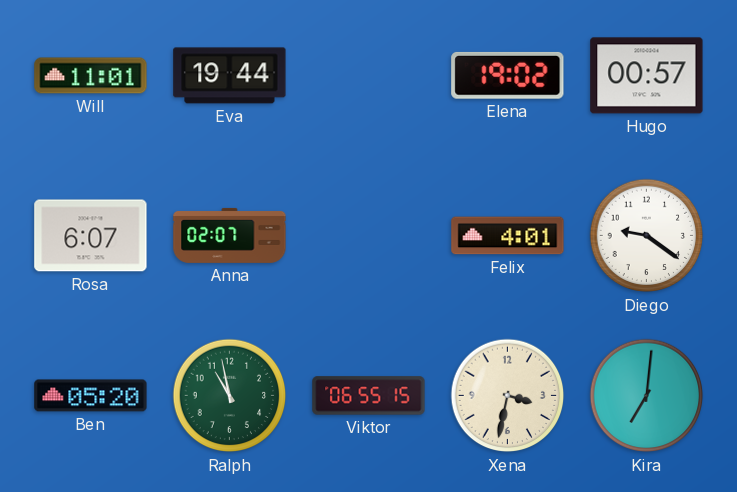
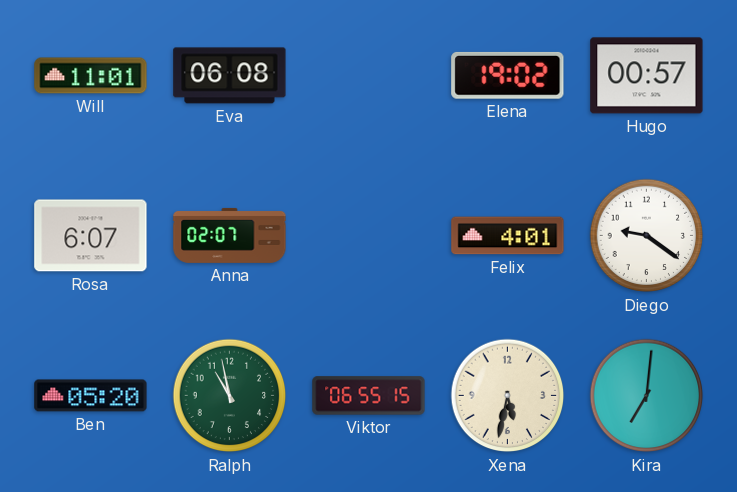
Eva: 19:44 -> 06:08 (230, 76)
Xena: 3:32 -> 5:32 (508, 396)
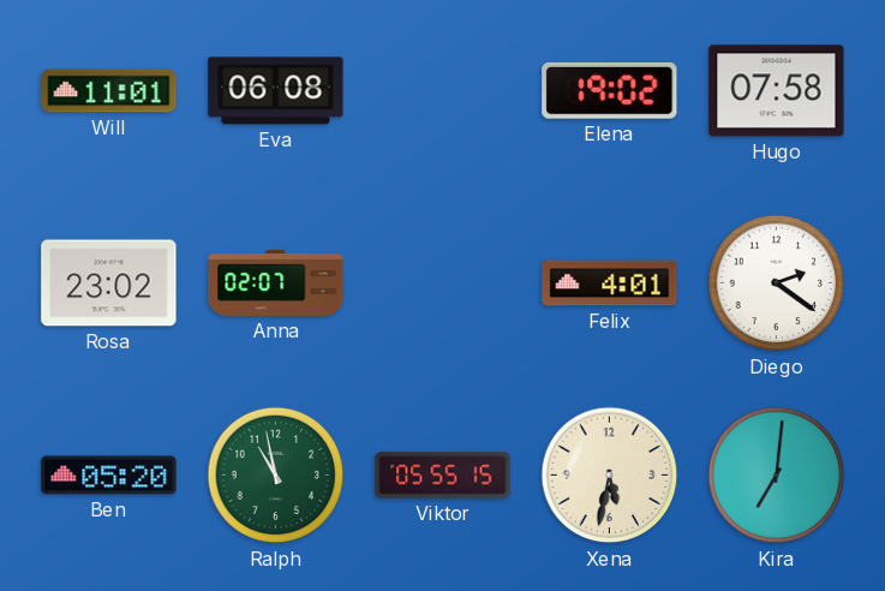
Hugo: 00:57 -> 07:58 (777, 91)
Rosa: 6:07 -> 23:02 (109, 283)
Diego: 9:21 -> 2:21 (777, 283)
Viktor: 06:55 -> 05:55 (443, 476)
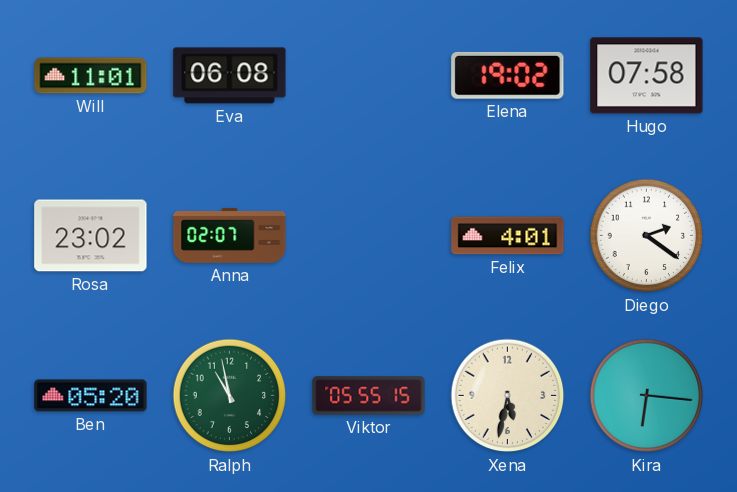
Kira: 7:01 -> 6:16 (647, 396)
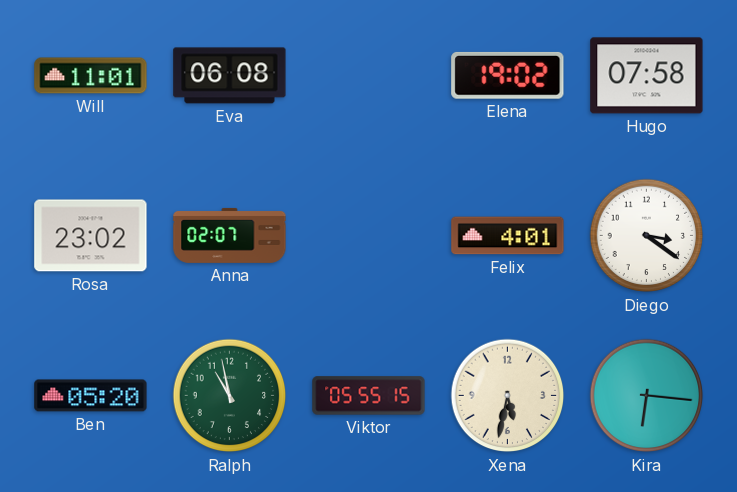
Diego: 2:21 -> 3:21 (647, 236)
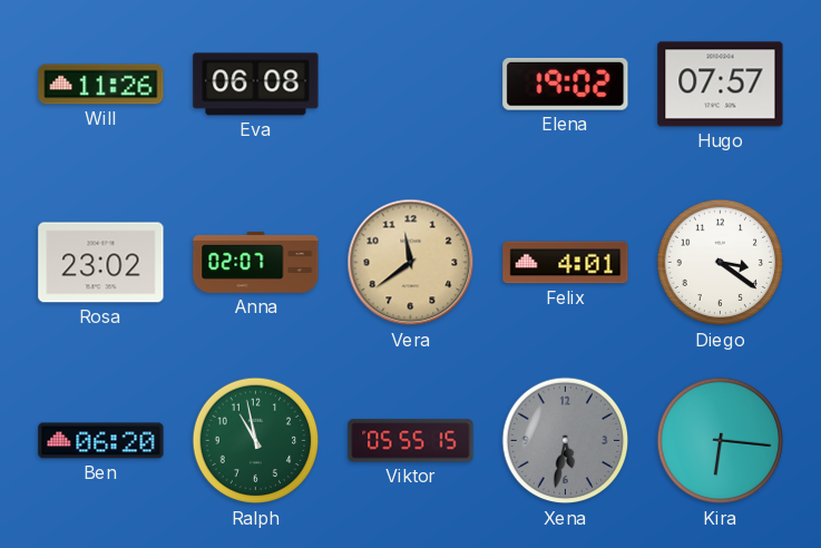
Will: 11:01 -> 11:26 (101, 85)
Hugo: 07:58 -> 07:57 (721, 85)
Vera: none -> 11:39 (411, 263)
Ben: 05:20 -> 06:20 (101, 441)
Xena dial: cream -> grey (566, 441)
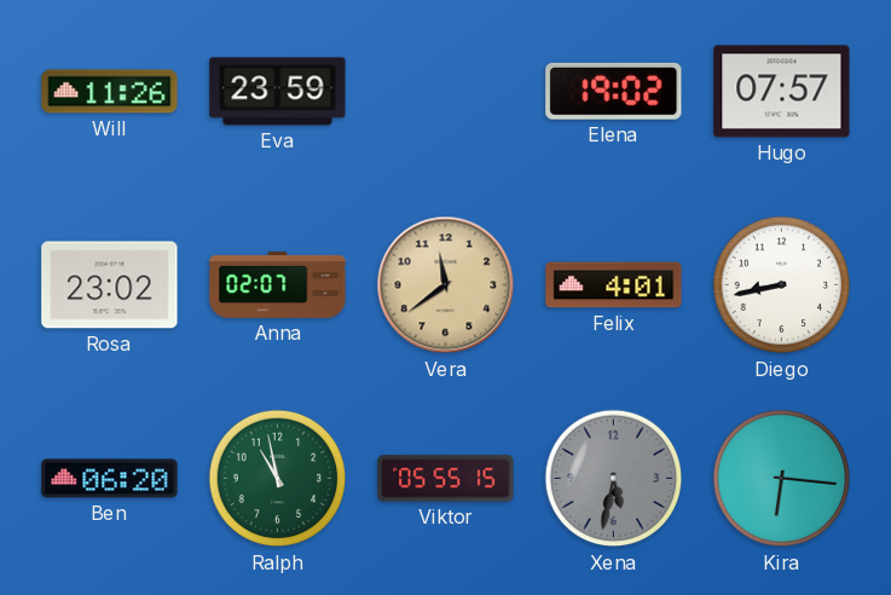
Eva: 06:08 -> 23:59 (278, 92)
Diego: 3:21 -> 8:43 (782, 285)
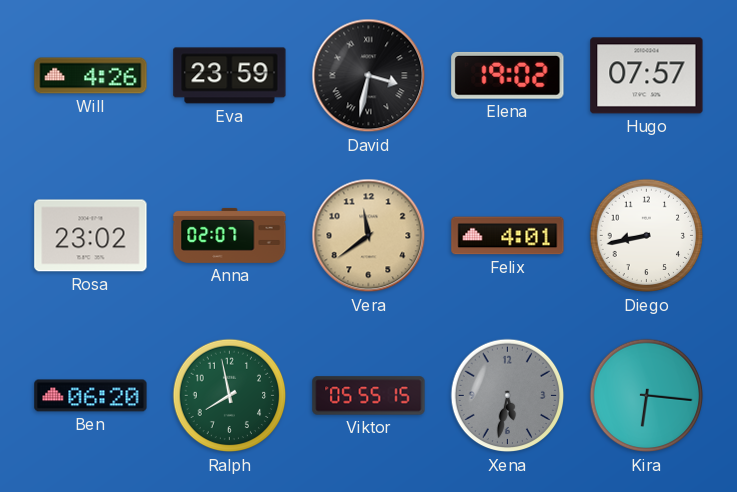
Will: 11:26 -> 4:26 (91, 76)
David: none -> 3:32 (369, 76)
Ralph: 10:58 -> 7:58 (230, 396)
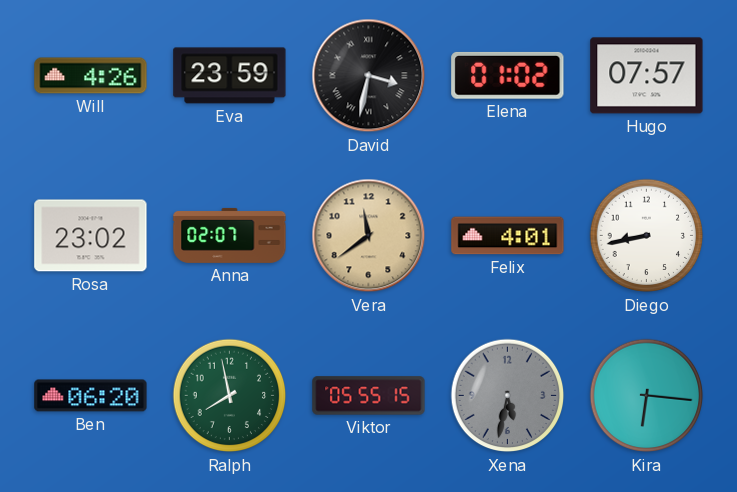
Elena: 19:02 -> 01:02 (508, 75)
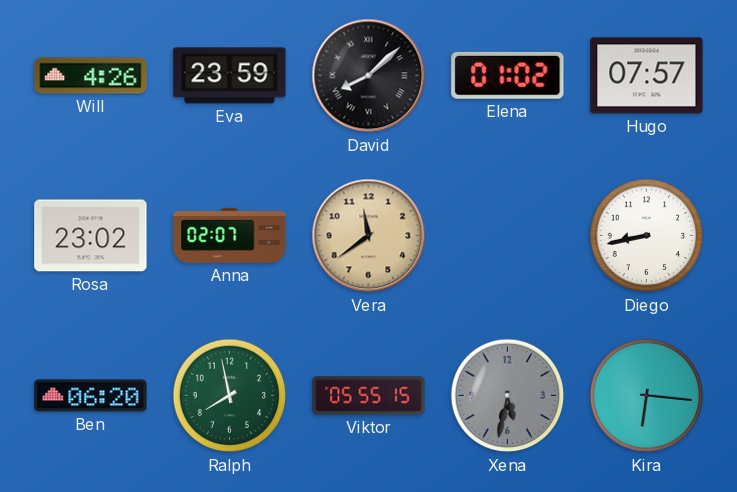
David: 3:32 -> 8:08 (369, 76)
Felix: 4:01 -> none (508, 236)
